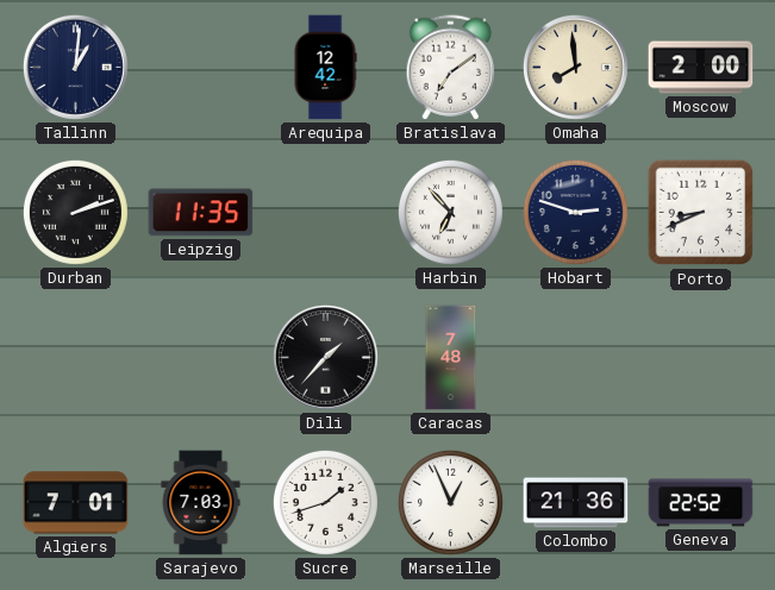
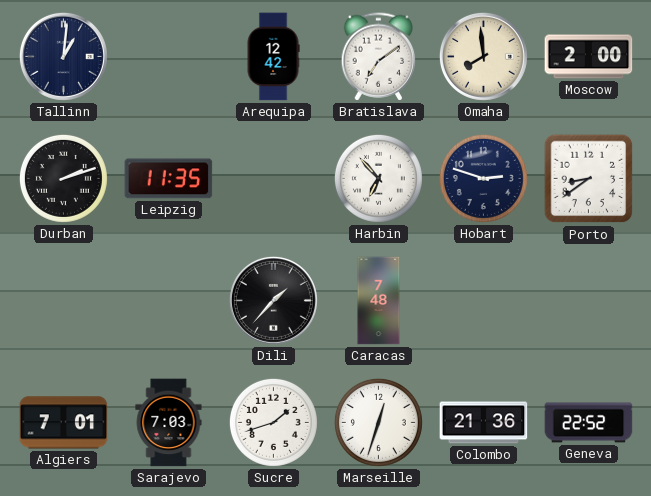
Porto: 8:41 -> 8:39 (589, 179)
Marseille: 12:56 -> 12:33 (378, 422)
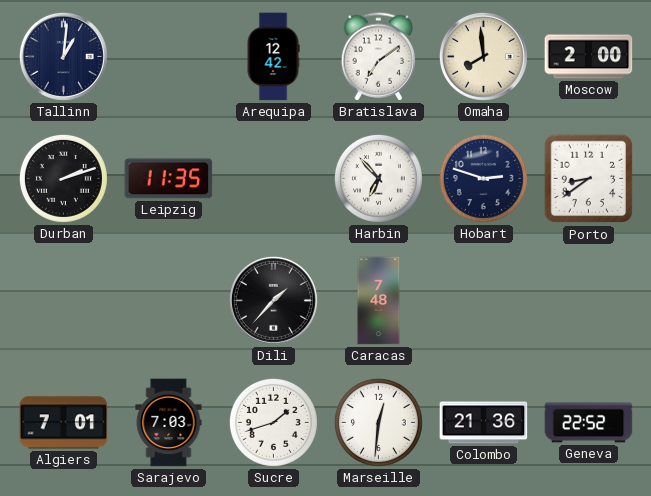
Marseille: 12:33 -> 12:31 (378, 422)
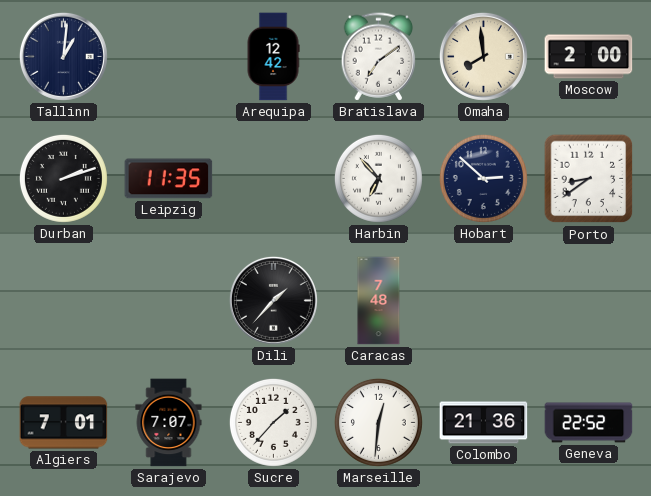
Hobart: 2:48 -> 2:52 (483, 178)
Sarajevo: 7:03 -> 7:07 (169, 423)
Sucre: 1:42 -> 1:37 (273, 422)
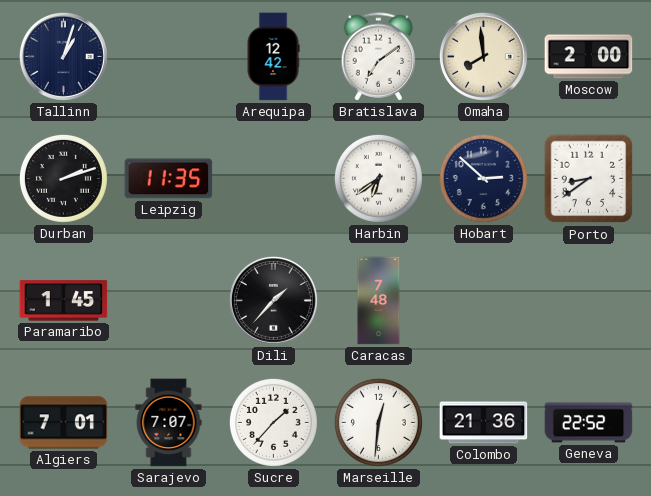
Tallinn: 1:01 -> 1:03 (63, 56)
Harbin: 6:53 -> 6:39 (378, 178)
Paramaribo: none -> 1:45 (64, 301)
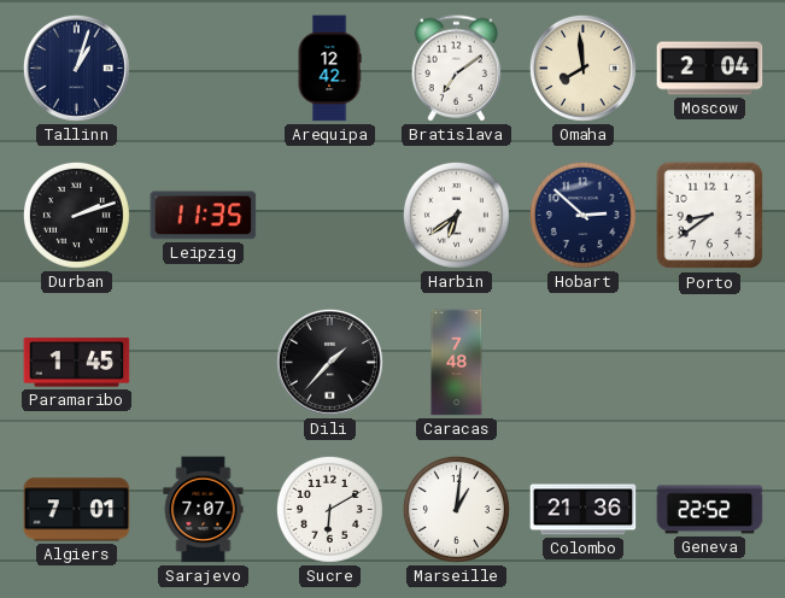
Moscow: 2:00 -> 2:04 (710, 69)
Sucre: 1:37 -> 6:10 (329, 509)
Marseille: 12:31 -> 1:01 (456, 509)
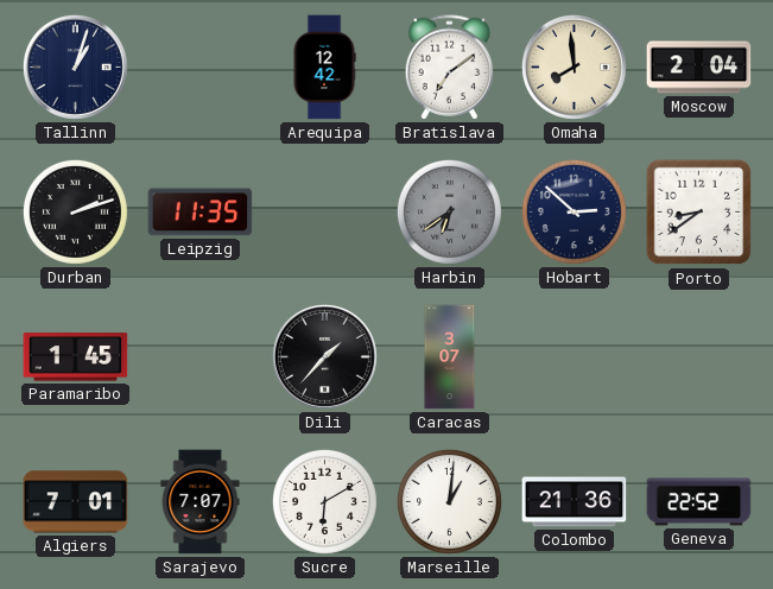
Harbin dial: white -> grey (449, 211)
Caracas: 7:48 -> 3:07 (450, 357)
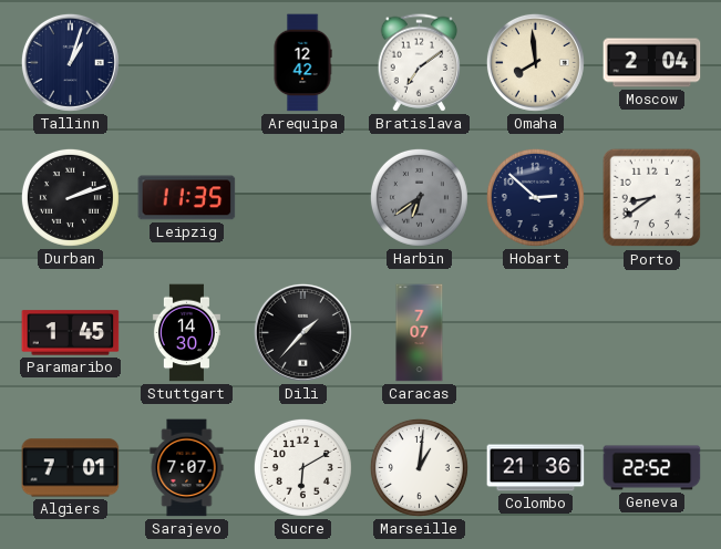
Stuttgart: none -> 14:30 (186, 333)
Caracas: 3:07 -> 7:07 (420, 333)
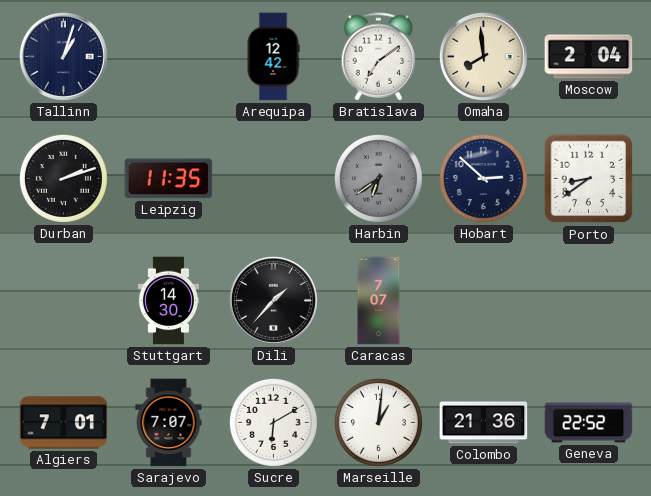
Paramaribo: 1:45 -> none (71, 333)
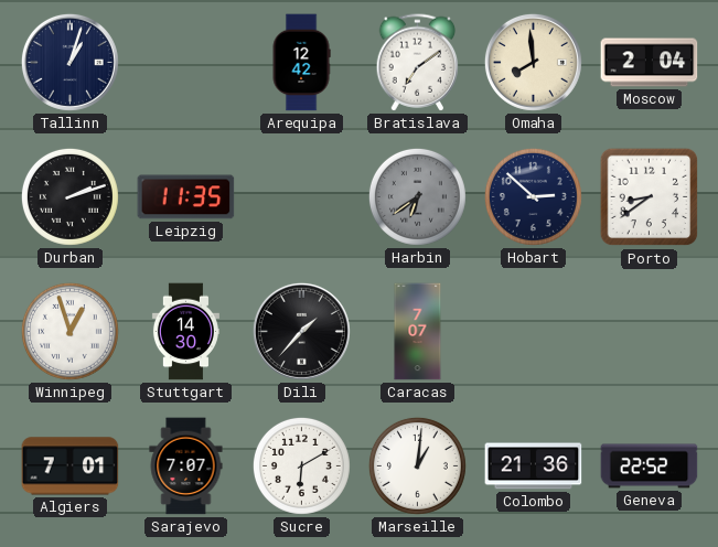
Winnipeg: none -> 12:57 (69, 331)
